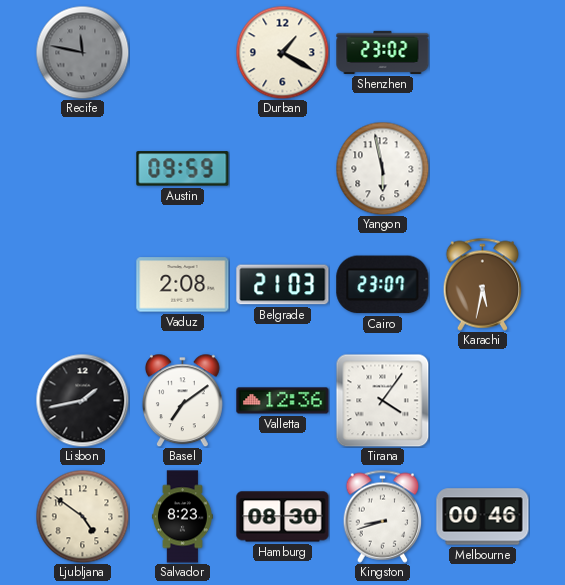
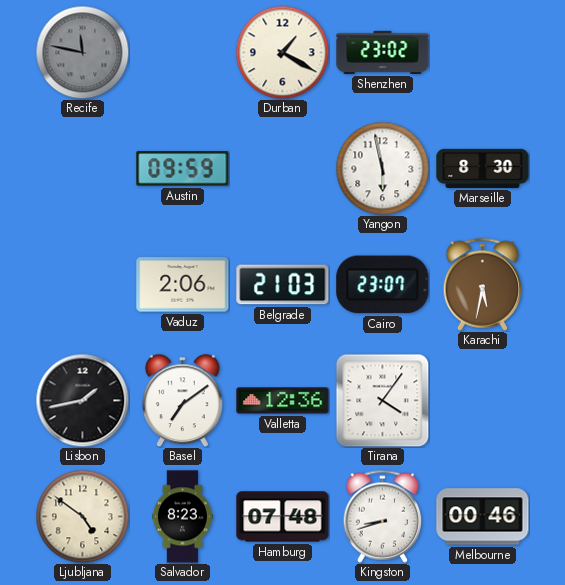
Marseille: none -> 8:30 (483, 168)
Vaduz: 2:08 -> 2:06 (183, 285)
Hamburg: 08:30 -> 07:48 (283, 517)
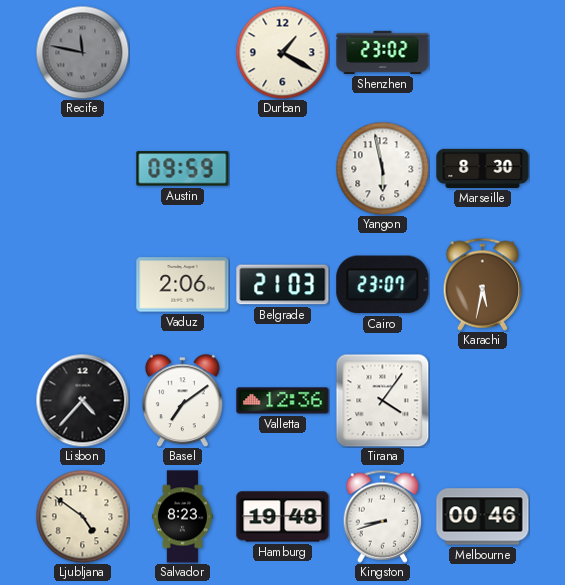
Lisbon: 1:43 -> 4:37 (82, 400)
Hamburg: 07:48 -> 19:48 (283, 517)
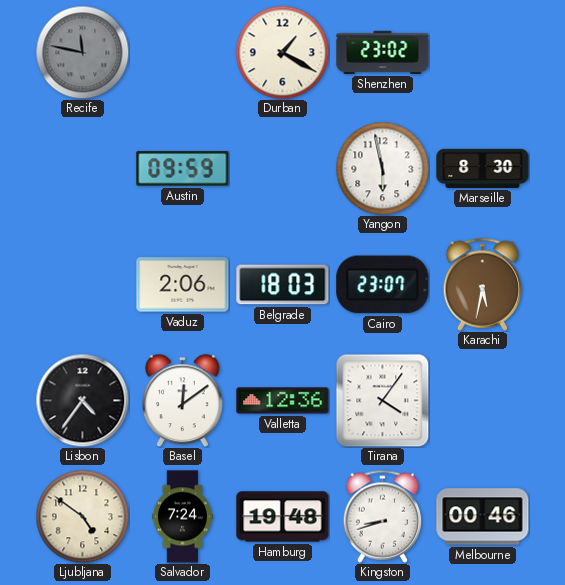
Belgrade: 21:03 -> 18:03 (283, 285)
Lisbon: 4:37 -> 4:36 (82, 400)
Basel: 7:09 -> 12:09 (182, 400)
Salvador: 8:23 -> 7:24 (182, 517)
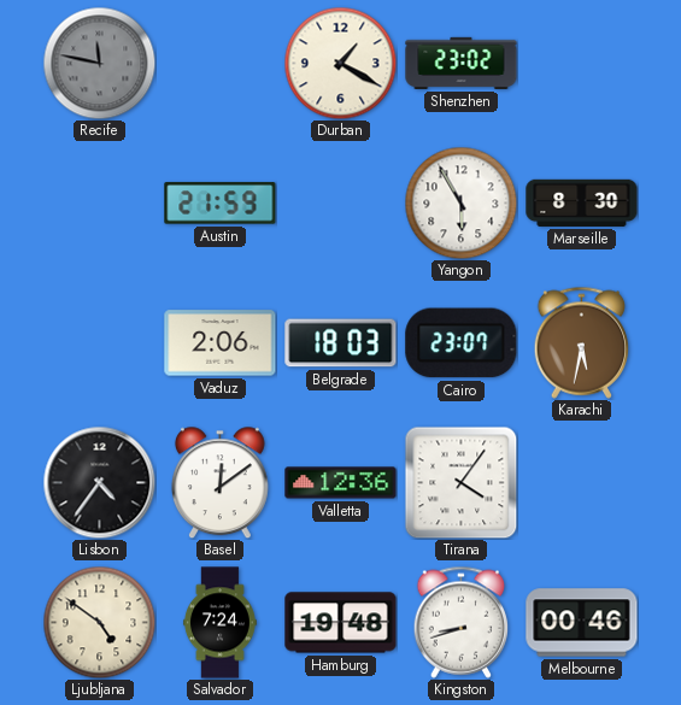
Austin: 09:59 -> 21:59 (221, 204)
Yangon: 5:58 -> 5:55 (460, 202)
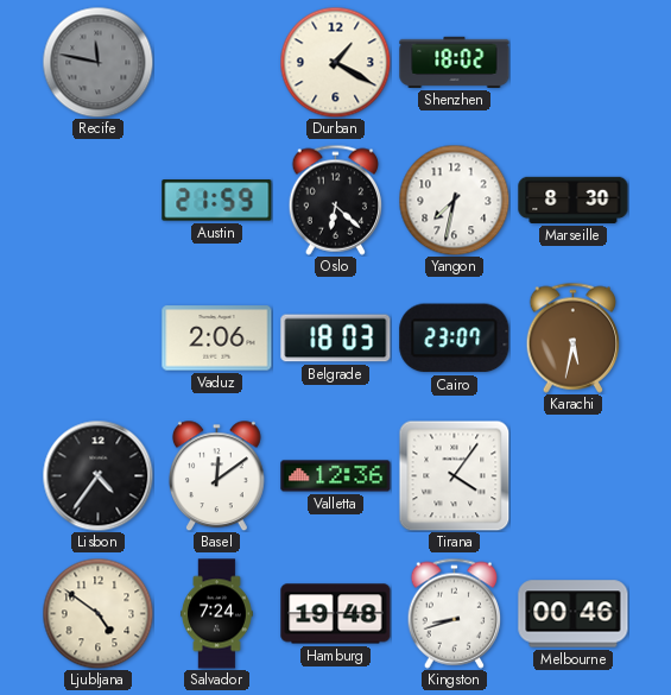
Shenzhen: 23:02 -> 18:02 (455, 62)
Oslo: none -> 6:22 (336, 200)
Yangon: 5:55 -> 7:32 (454, 200)
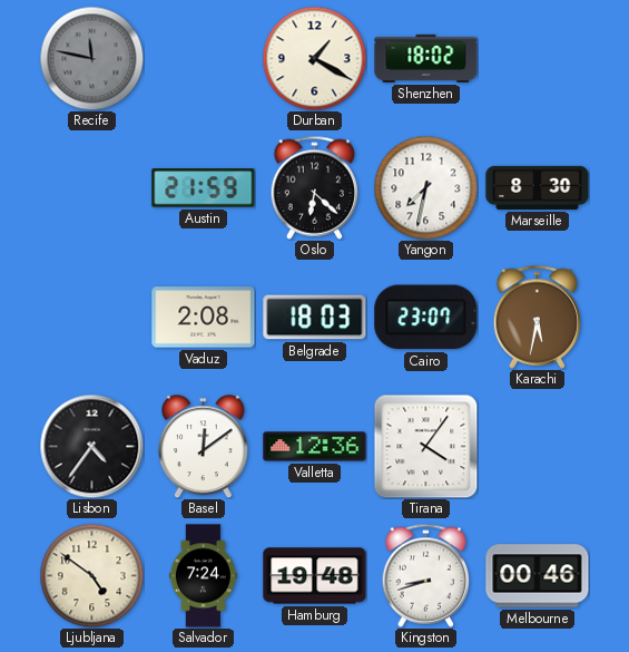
Vaduz: 2:06 -> 2:08 (204, 318)
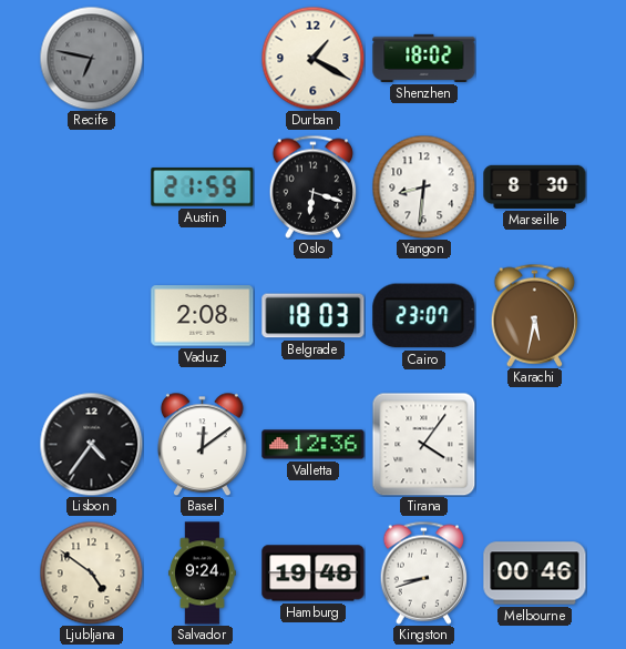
Recife: 11:47 -> 6:47 (91, 58)
Oslo: 6:22 -> 6:18 (314, 186)
Yangon: 7:32 -> 8:31 (423, 186)
Salvador: 7:24 -> 9:24 (202, 574)
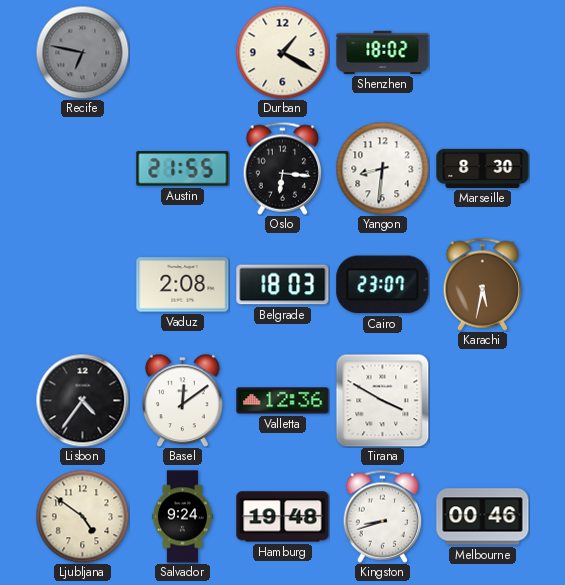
Austin: 21:59 -> 21:55 (183, 169)
Oslo: 6:18 -> 6:16 (283, 168)
Tirana: 4:06 -> 3:50 (382, 400)
